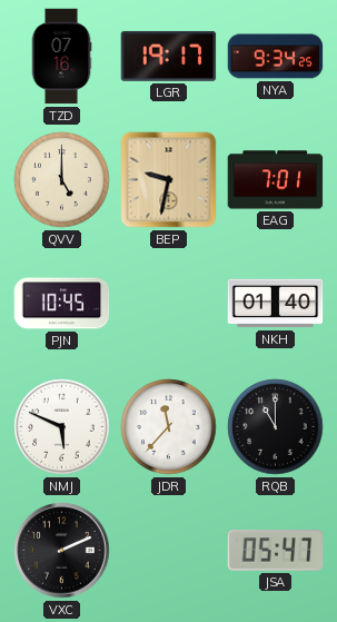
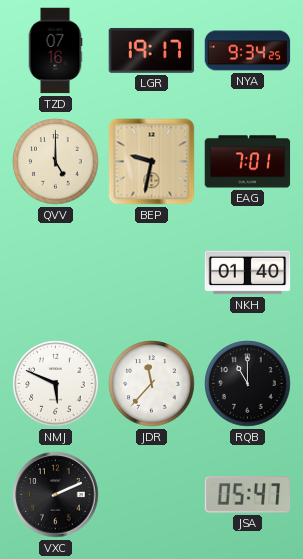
PJN: 10:45 -> none (62, 304)
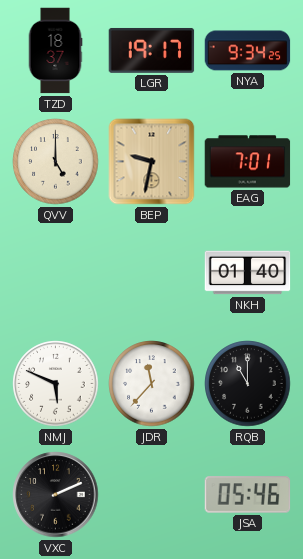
TZD: 07:16 -> 18:37 (55, 51)
JSA: 05:47 -> 05:46 (248, 495)
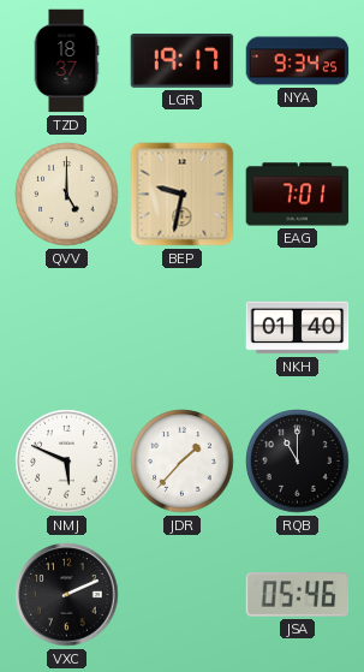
JDR: 11:37 -> 1:37 (183, 462)
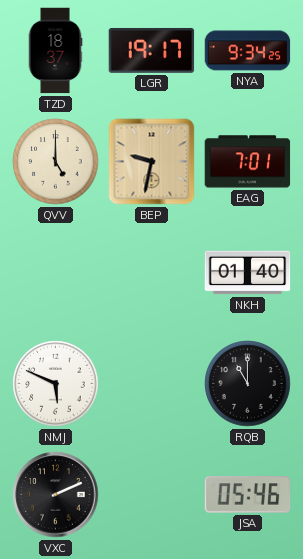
JDR: 1:37 -> none (183, 462)
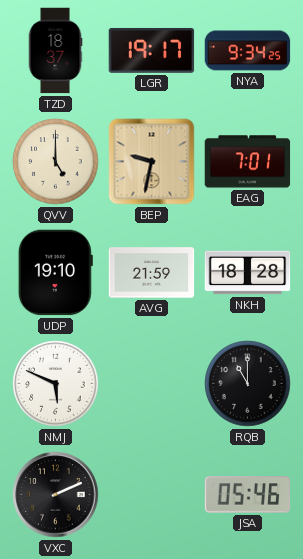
UDP: none -> 19:10 (55, 273)
AVG: none -> 21:59 (152, 273)
NKH: 01:40 -> 18:28 (248, 273)
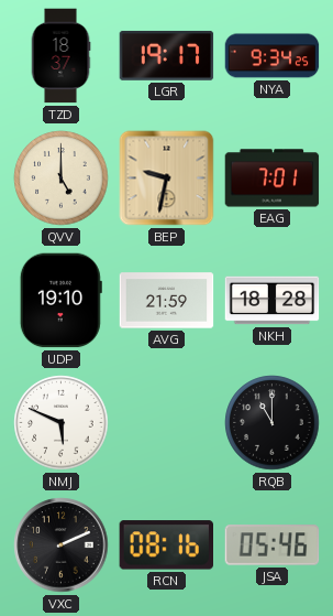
RCN: none -> 08:16 (166, 545)
